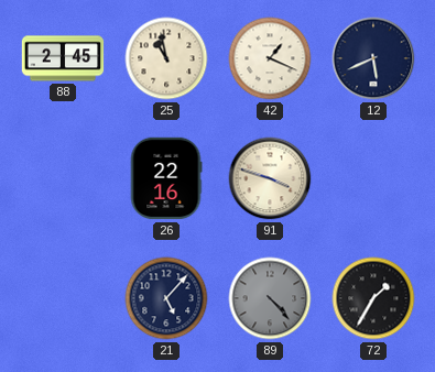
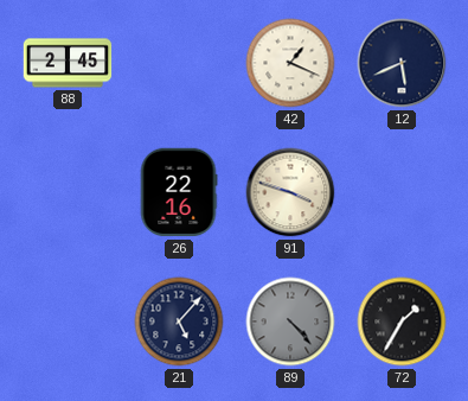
25: 10:58 -> none (166, 58)
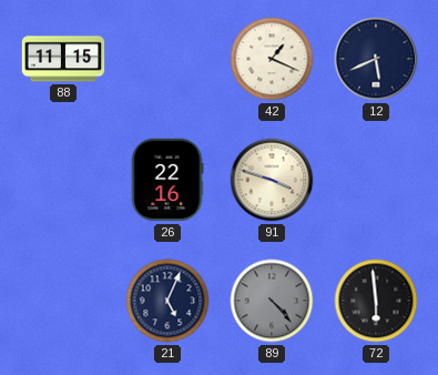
88: 2:45 -> 11:15 (63, 59)
21: 5:07 -> 5:04 (167, 301)
72: 1:35 -> 5:59 (376, 301)
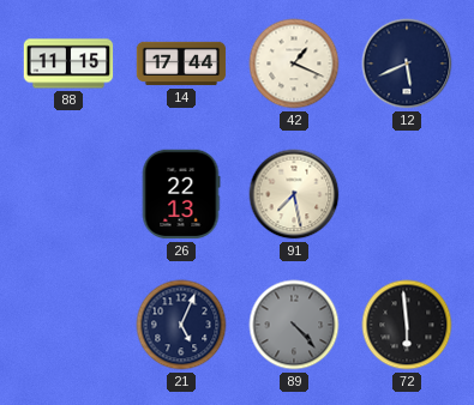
14: none -> 17:44 (181, 64)
26: 22:16 -> 22:13 (181, 194)
91: 3:48 -> 7:28 (294, 194)
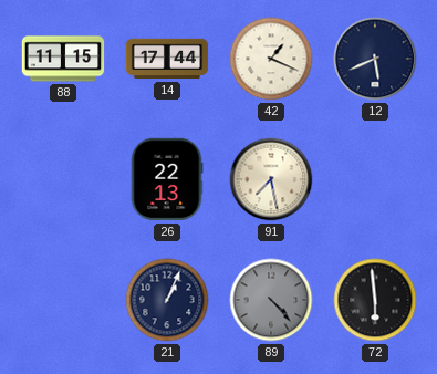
21: 5:04 -> 1:04 (167, 300)
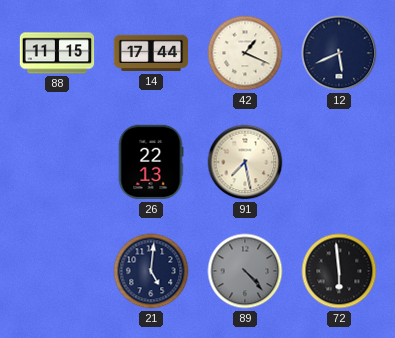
21: 1:04 -> 5:01 (151, 271)
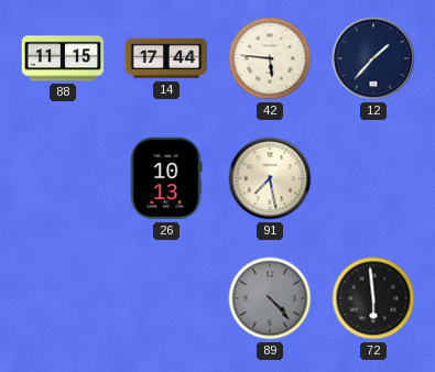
42: 1:19 -> 5:46 (270, 58)
12: 5:41 -> 1:37 (373, 58)
26: 22:13 -> 10:13 (166, 178)
21: 5:01 -> none (151, 271)
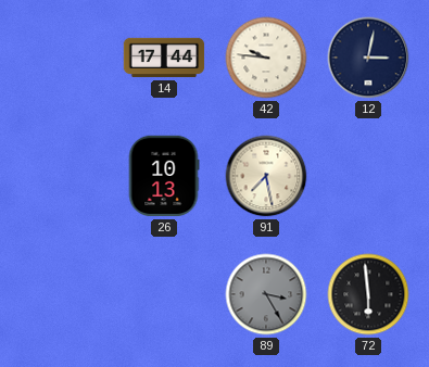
88: 11:15 -> none (63, 58)
42: 5:46 -> 9:46 (266, 58)
12: 1:37 -> 3:02 (368, 58)
89: 4:23 -> 3:25 (266, 294)
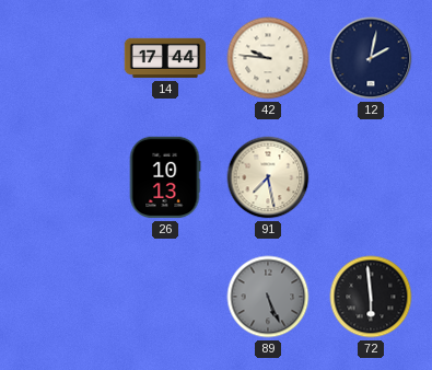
12: 3:02 -> 2:02 (371, 58)
89: 3:25 -> 5:26 (268, 297)
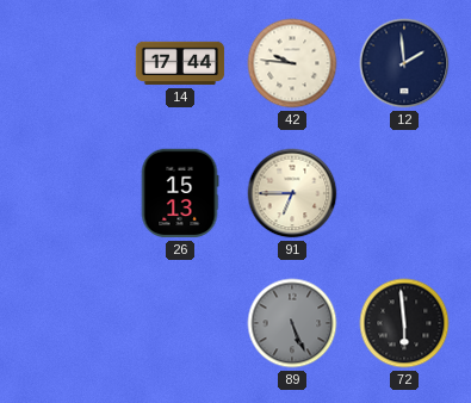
12: 2:02 -> 1:59 (404, 63)
26: 10:13 -> 15:13 (180, 193)
91: 7:28 -> 6:45 (292, 193)
